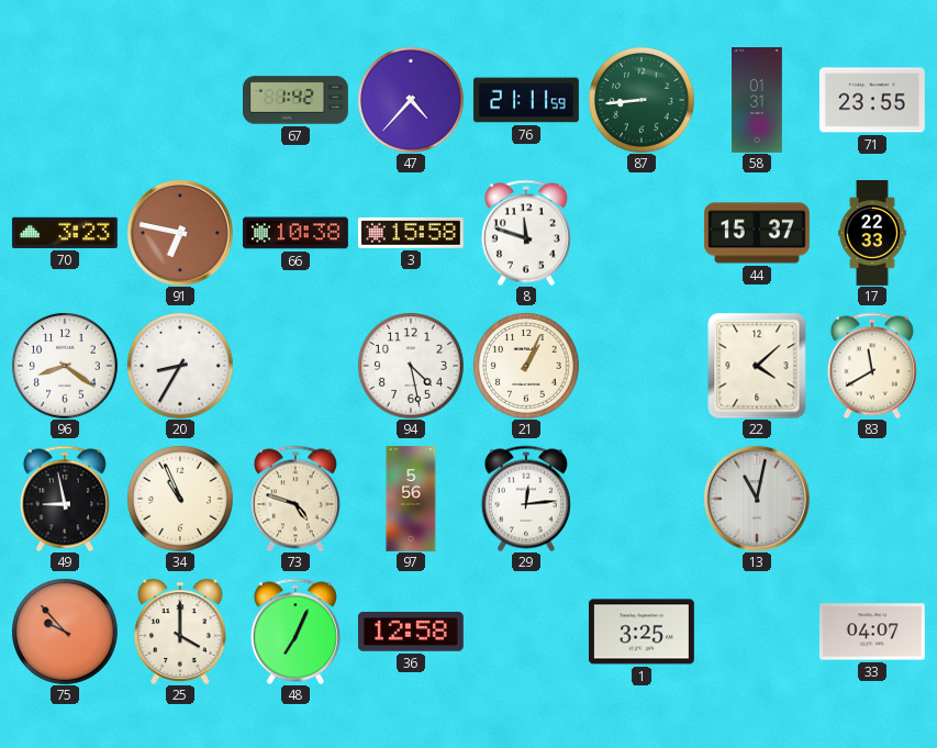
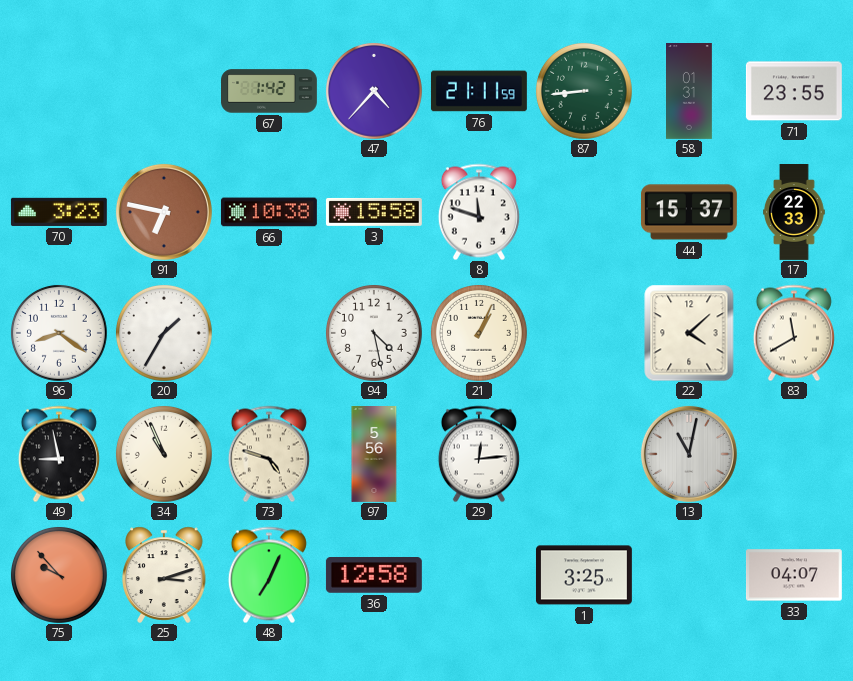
20: 8:35 -> 1:35 (164, 333)
25: 4:00 -> 3:12 (164, 575)
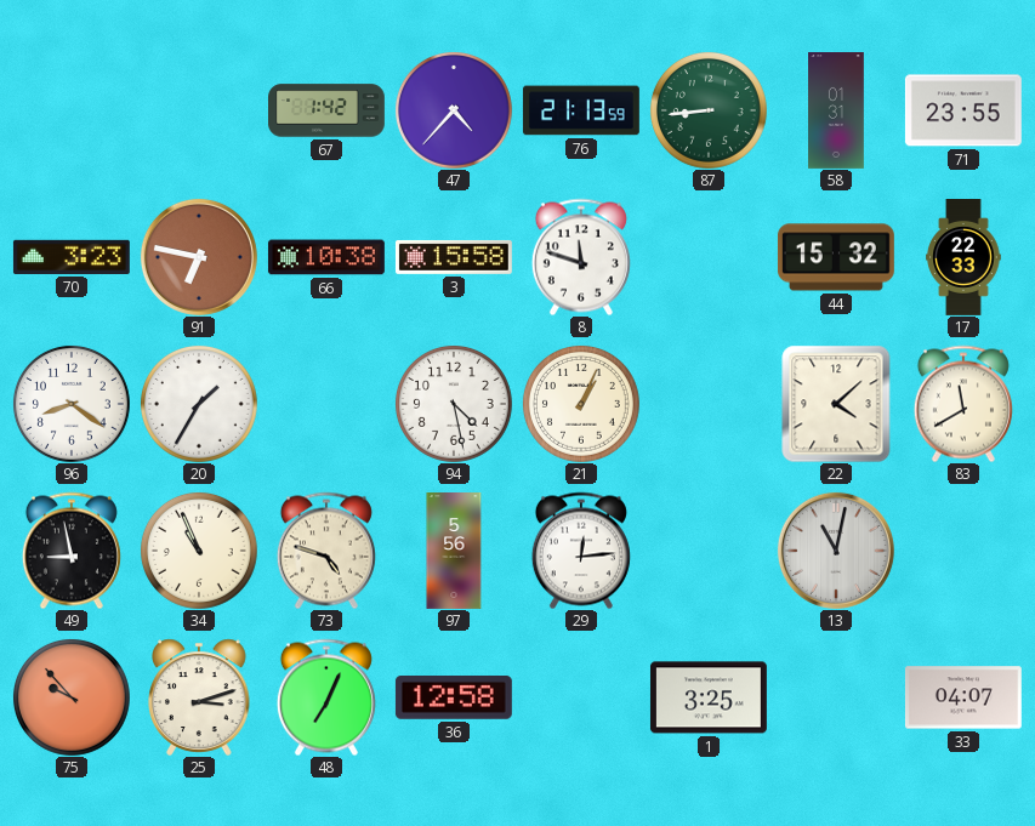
76: 21:11 -> 21:13 (581, 110)
44: 15:37 -> 15:32 (836, 257)
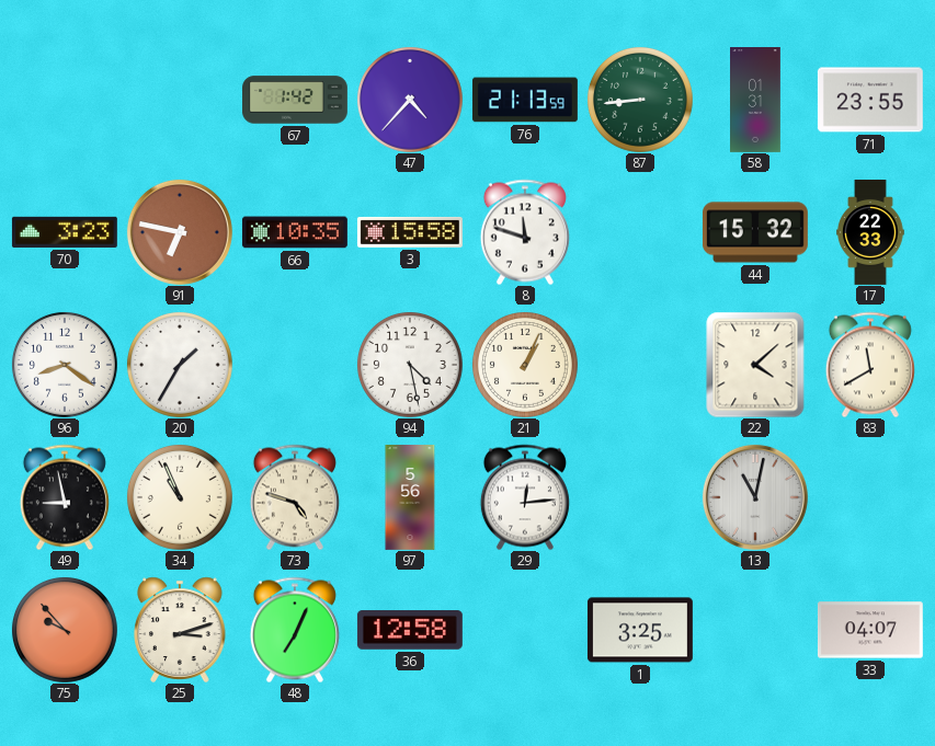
66: 10:38 -> 10:35 (295, 232)
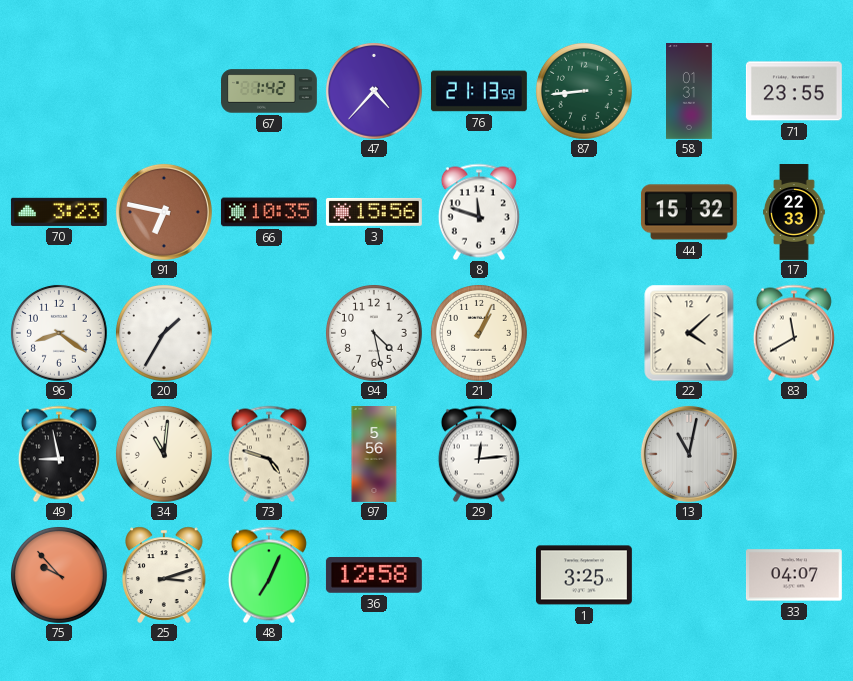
3: 15:58 -> 15:56 (374, 212)
34: 10:56 -> 11:01 (164, 454)
